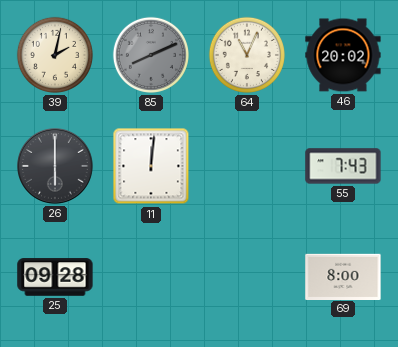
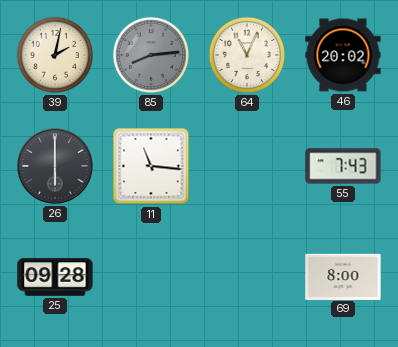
85: 8:11 -> 8:14 (151, 55)
11: 12:01 -> 11:16 (151, 166)
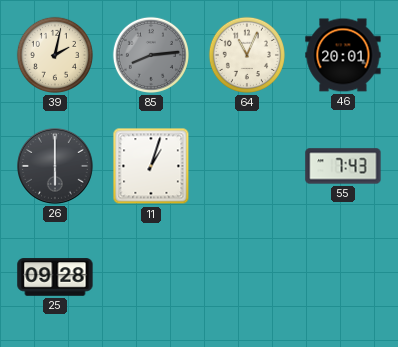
46: 20:02 -> 20:01 (343, 55)
11: 11:16 -> 1:03 (151, 166)
69: 8:00 -> none (343, 276)
